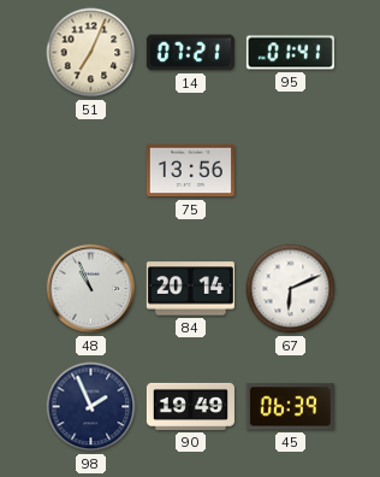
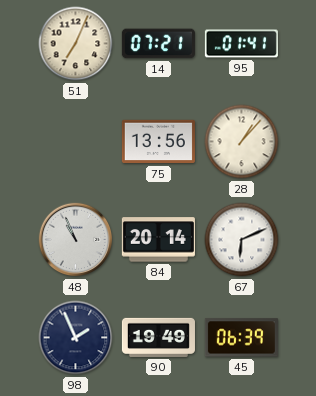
28: none -> 1:07 (242, 142)
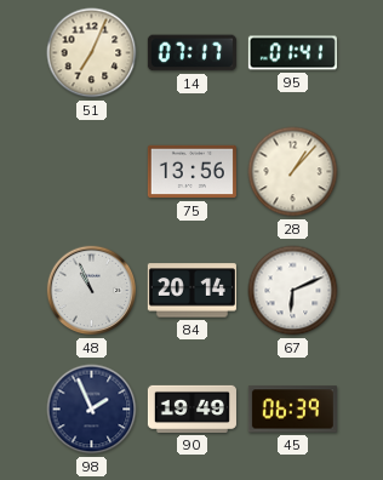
14: 07:21 -> 07:17 (191, 53)
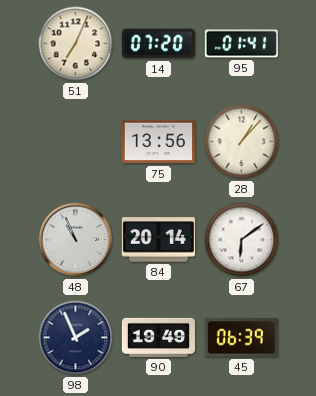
14: 07:17 -> 07:20 (158, 44)
67: 6:11 -> 6:09 (242, 240)
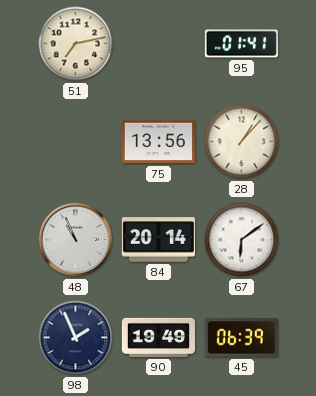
51: 7:04 -> 7:13 (76, 44)
14: 07:20 -> none (158, 44)
